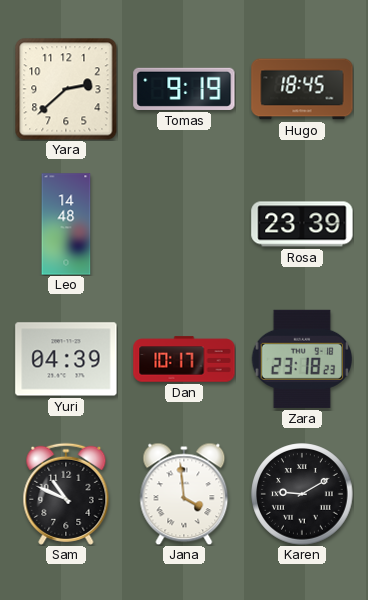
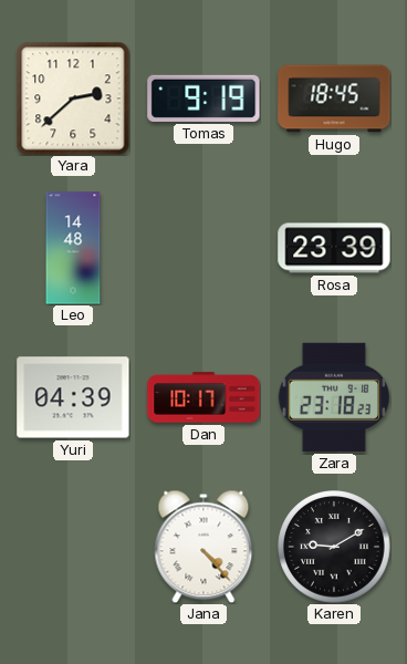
Sam: 10:49 -> none (66, 494)
Jana: 3:59 -> 4:23 (203, 547)
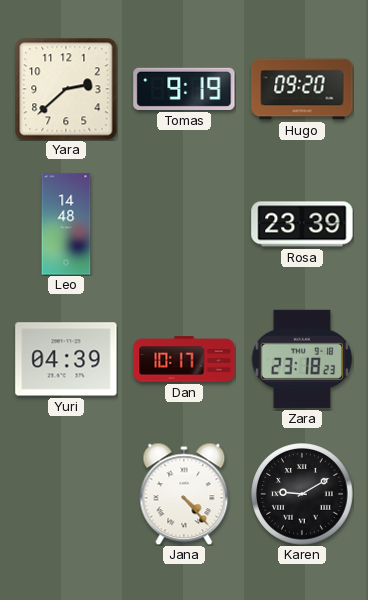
Hugo: 18:45 -> 09:20 (302, 89)
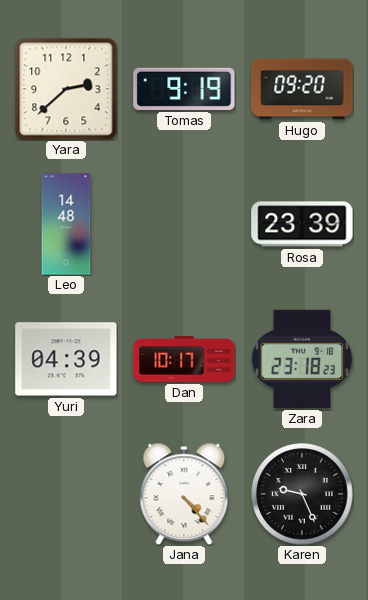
Karen: 9:10 -> 9:26 (302, 494)
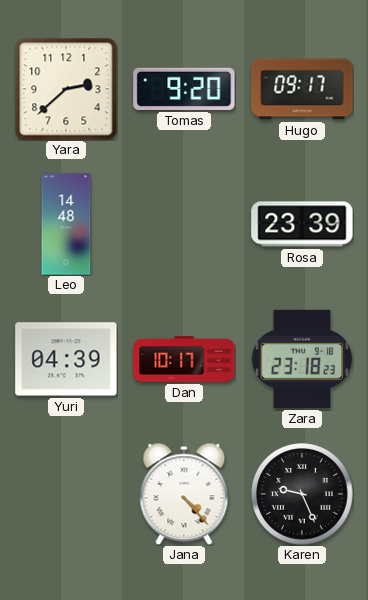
Tomas: 9:19 -> 9:20 (184, 89)
Hugo: 09:20 -> 09:17 (302, 89)
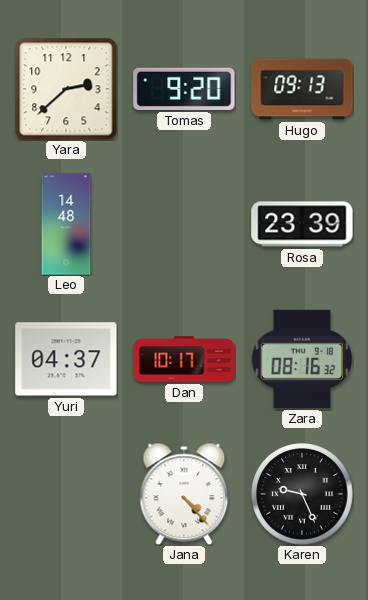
Hugo: 09:17 -> 09:13 (302, 89)
Yuri: 04:39 -> 04:37 (66, 359)
Zara: 23:18 -> 08:16 (302, 359)
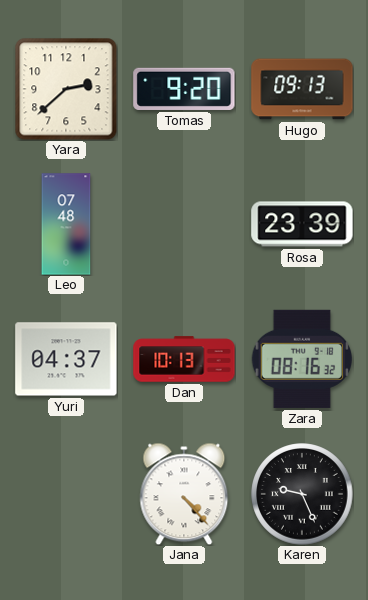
Leo: 14:48 -> 07:48 (66, 224)
Dan: 10:17 -> 10:13 (184, 359)
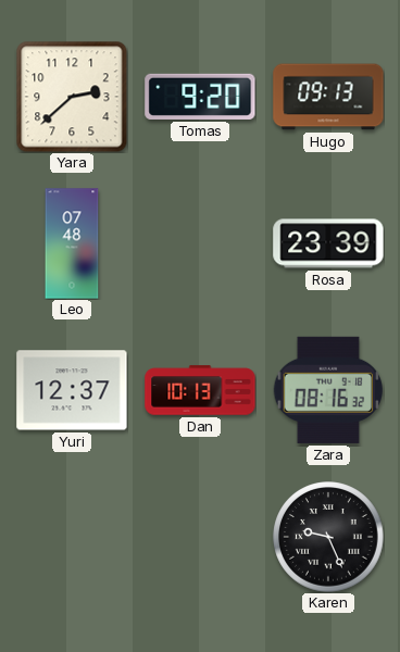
Yuri: 04:37 -> 12:37 (72, 390)
Jana: 4:23 -> none (184, 494)
